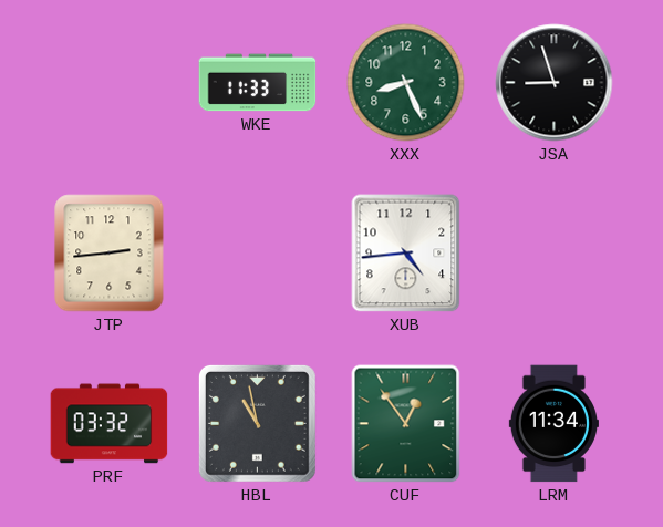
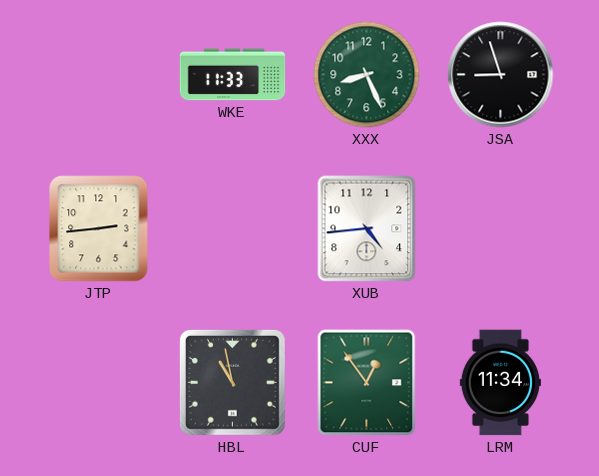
PRF: 03:32 -> none (110, 424)
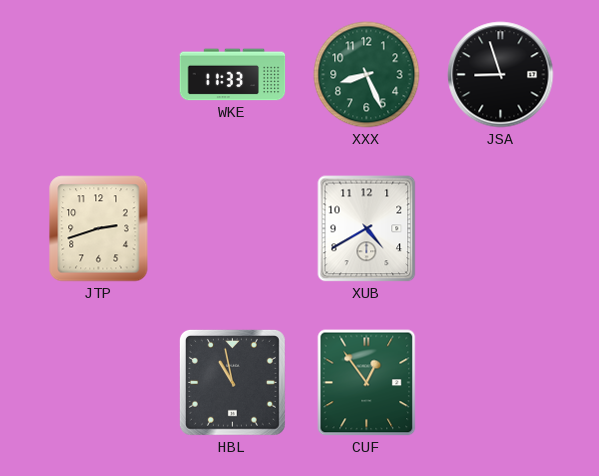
JTP: 2:44 -> 2:42 (99, 229)
XUB: 4:44 -> 4:40 (367, 229)
LRM: 11:34 -> none (500, 383)
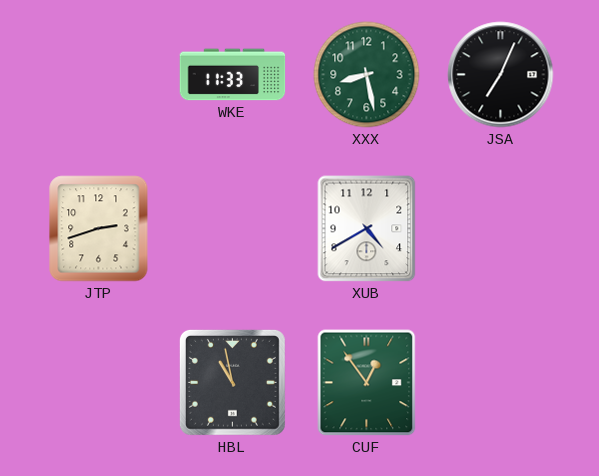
XXX: 8:26 -> 8:28 (367, 75)
JSA: 8:57 -> 7:04 (501, 75)
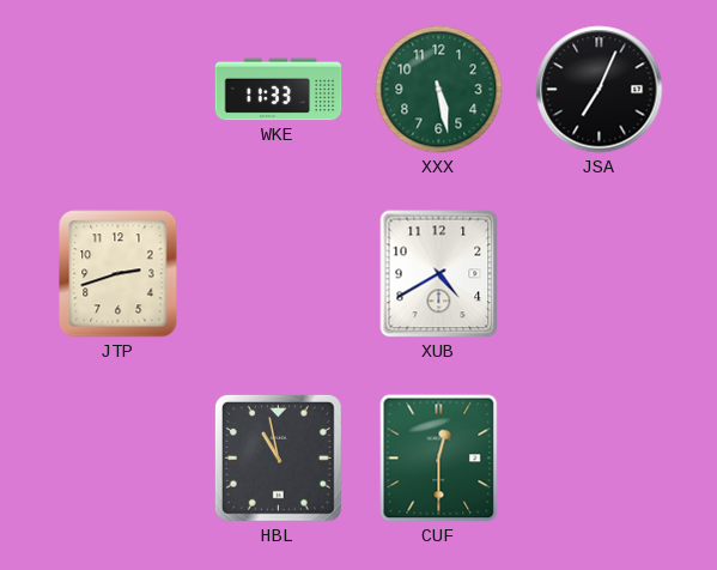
XXX: 8:28 -> 5:28 (439, 90)
CUF: 12:54 -> 12:30 (439, 459)
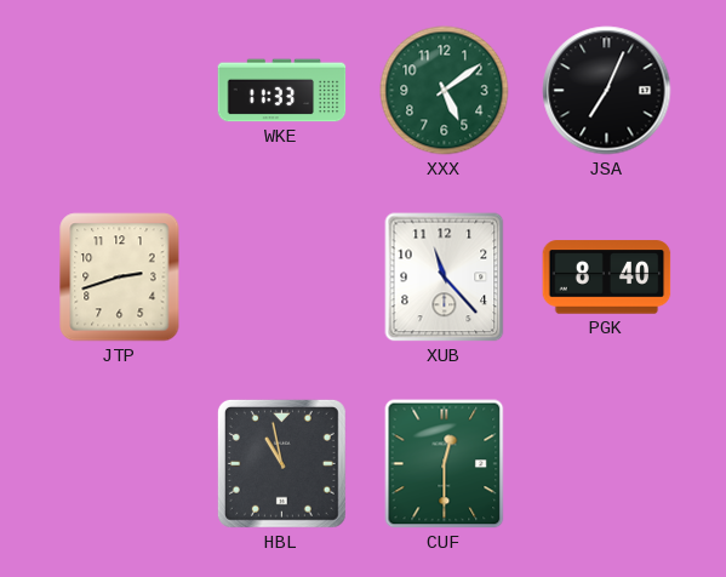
XXX: 5:28 -> 5:09 (445, 91)
XUB: 4:40 -> 11:23 (445, 278)
PGK: none -> 8:40 (607, 278)
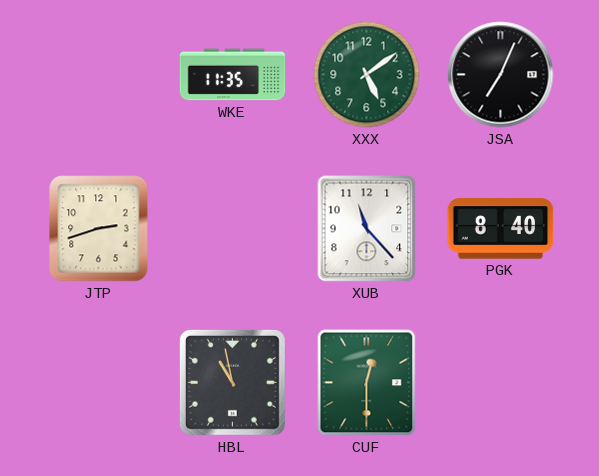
WKE: 11:33 -> 11:35 (233, 75)
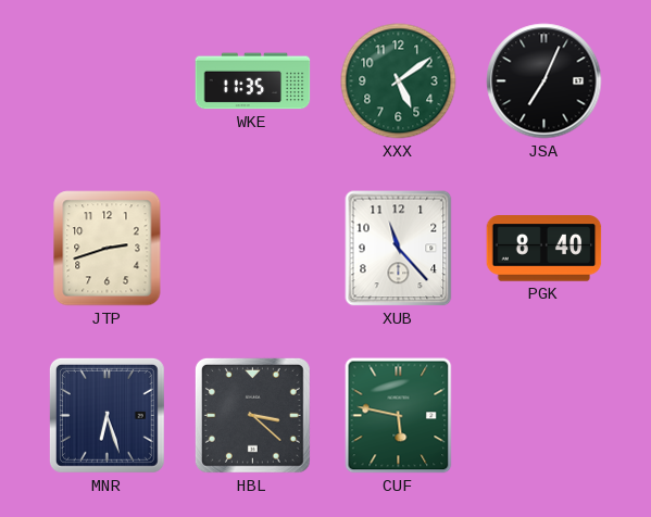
MNR: none -> 6:27 (107, 415)
HBL: 10:58 -> 3:22 (252, 415)
CUF: 12:30 -> 5:47 (399, 416)
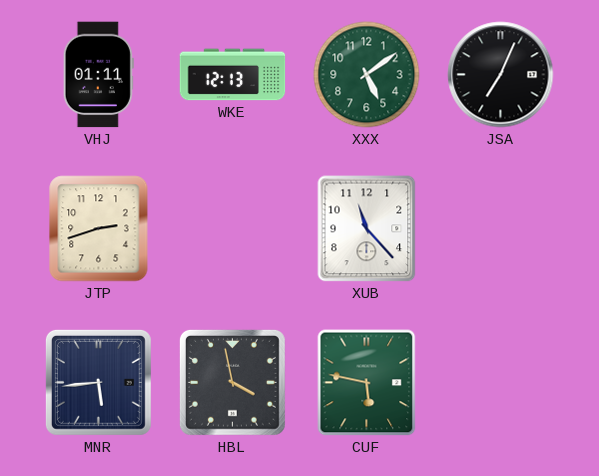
VHJ: none -> 01:11 (98, 75)
WKE: 11:35 -> 12:13 (233, 75)
PGK: 8:40 -> none (544, 249)
MNR: 6:27 -> 5:44 (98, 382)
HBL: 3:22 -> 3:58 (232, 382)
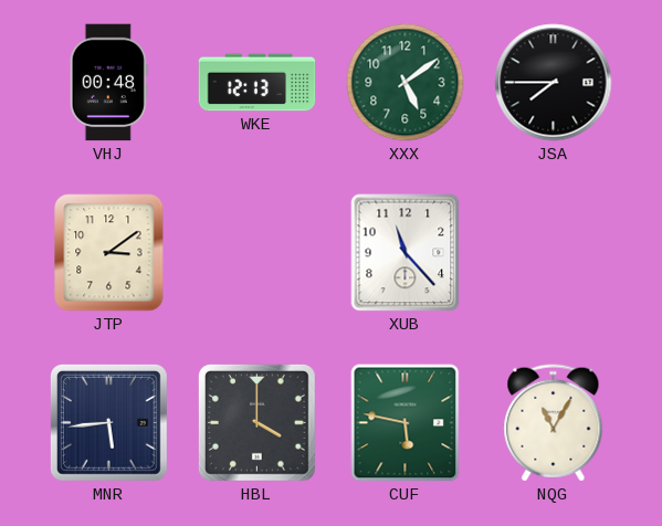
VHJ: 01:11 -> 00:48 (108, 83)
JSA: 7:04 -> 7:45 (554, 83)
JTP: 2:42 -> 3:09 (109, 253)
HBL: 3:58 -> 4:00 (256, 422)
NQG: none -> 11:05 (554, 423)
